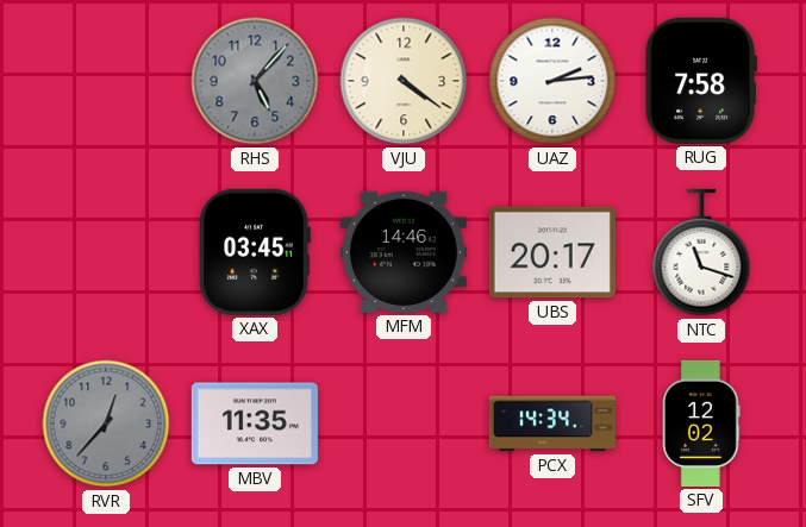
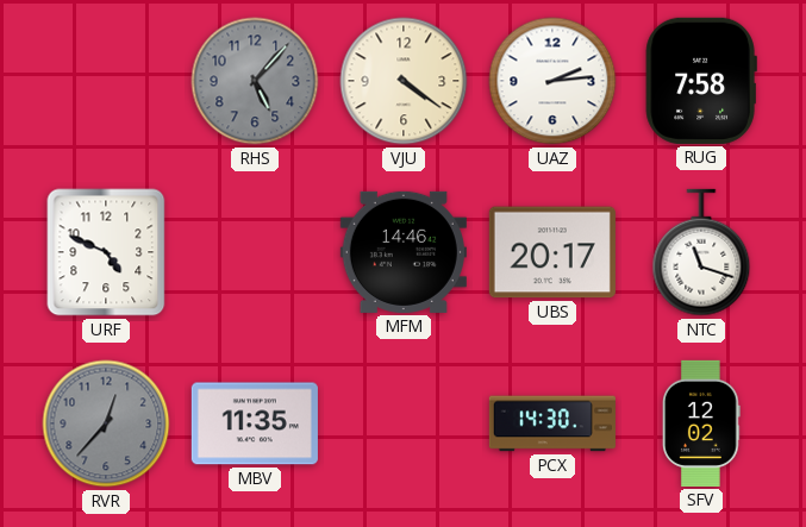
URF: none -> 4:49 (106, 252)
XAX: 03:45 -> none (255, 252)
PCX: 14:34 -> 14:30 (552, 424)
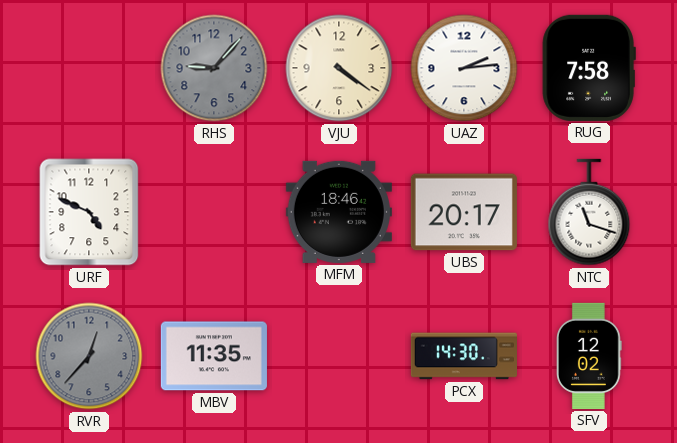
RHS: 5:07 -> 9:07 (214, 68)
MFM: 14:46 -> 18:46 (339, 212)
